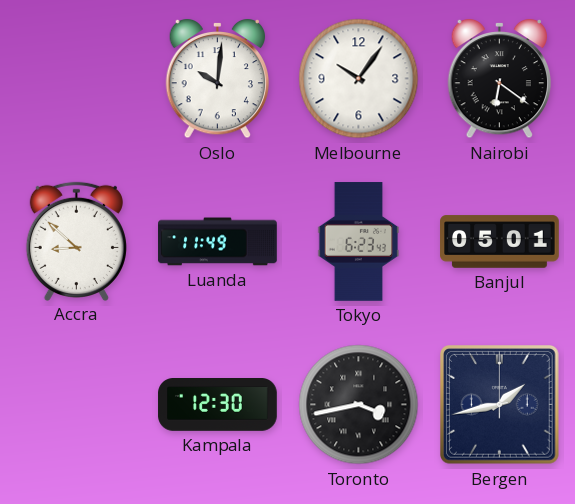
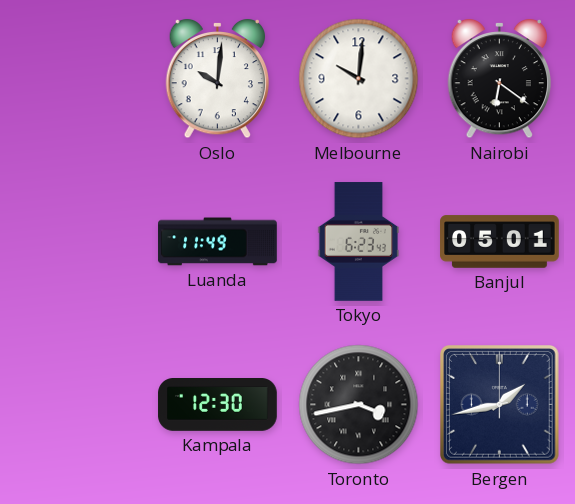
Melbourne: 10:06 -> 10:01 (359, 79)
Accra: 8:52 -> none (76, 241)
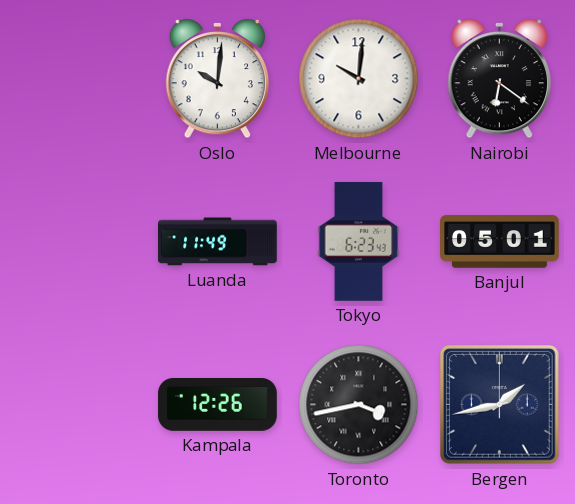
Kampala: 12:30 -> 12:26 (218, 405)
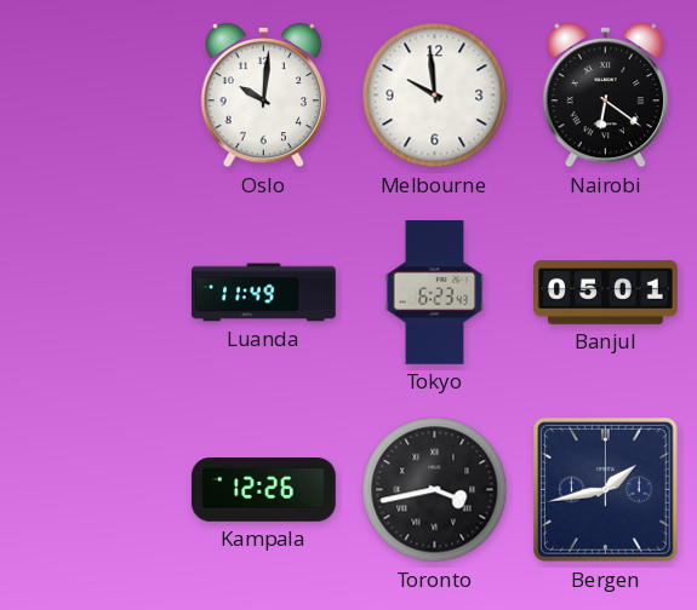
Melbourne: 10:01 -> 9:59 (435, 96)
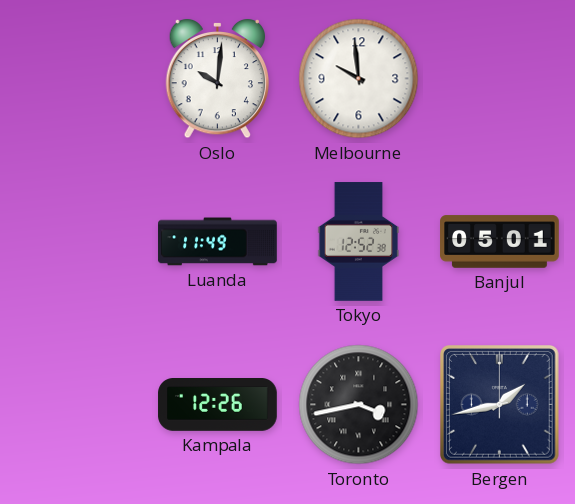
Nairobi: 6:21 -> none (606, 96)
Tokyo: 6:23 -> 12:52 (359, 242)
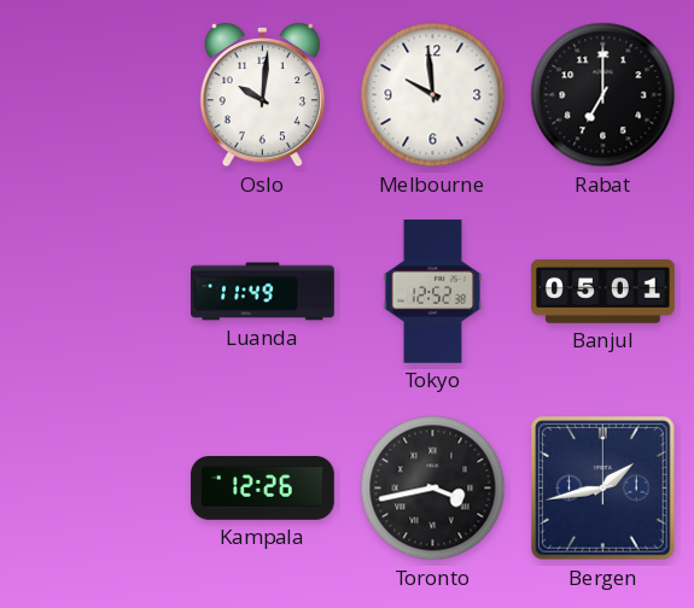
Rabat: none -> 7:00 (603, 95)
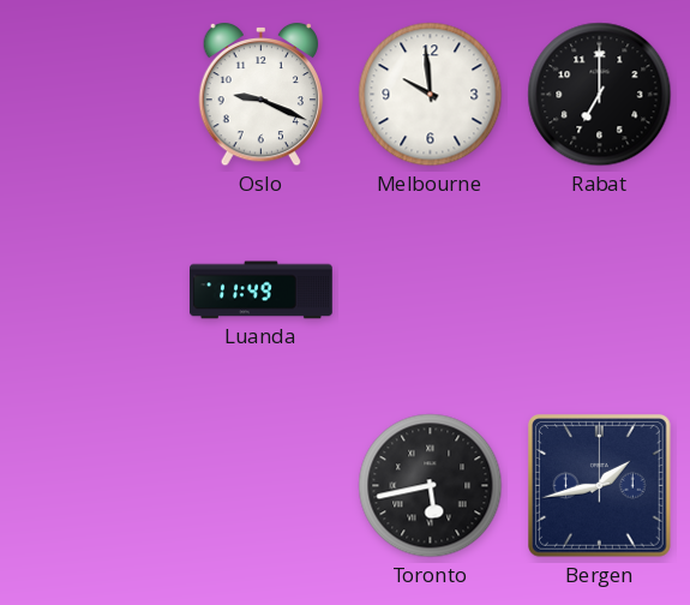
Oslo: 10:01 -> 9:19 (262, 95)
Tokyo: 12:52 -> none (433, 292)
Banjul: 05:01 -> none (603, 292)
Kampala: 12:26 -> none (263, 489)
Toronto: 3:43 -> 5:43 (431, 486)
